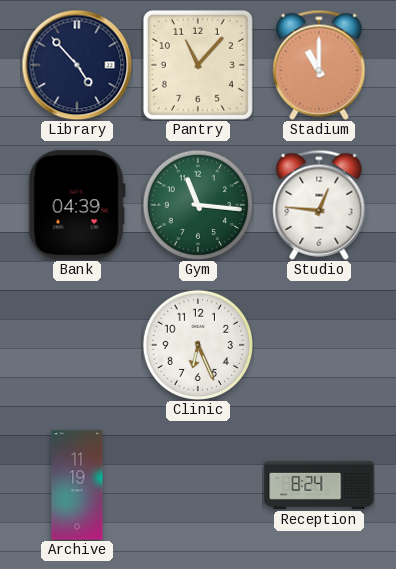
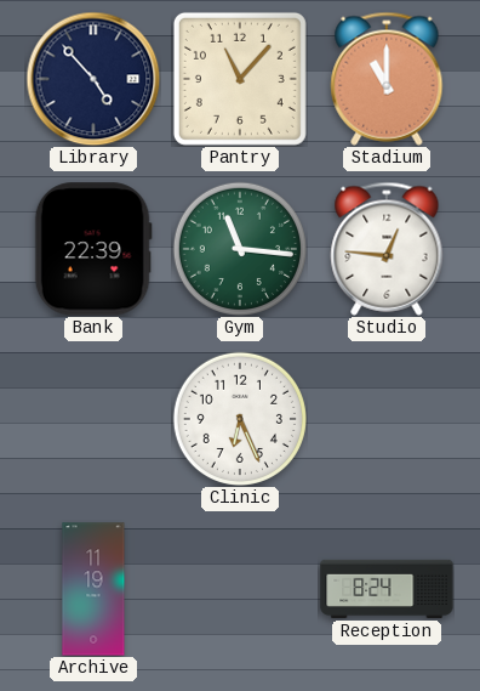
Bank: 04:39 -> 22:39 (93, 249)
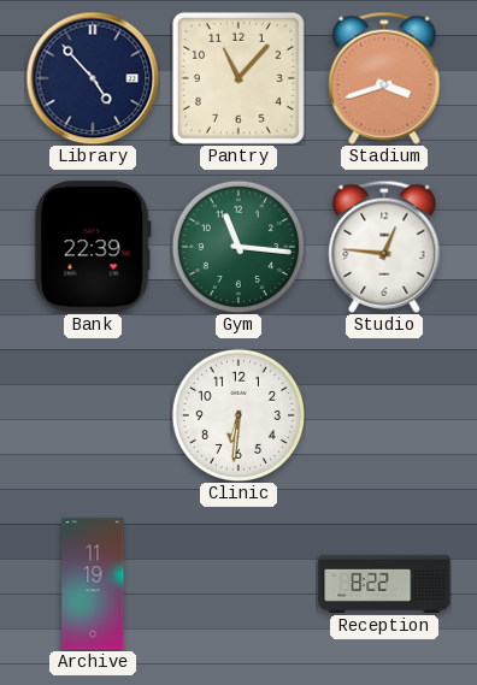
Stadium: 11:00 -> 3:42 (384, 78)
Clinic: 6:26 -> 6:31 (238, 415)
Reception: 8:24 -> 8:22 (384, 584)
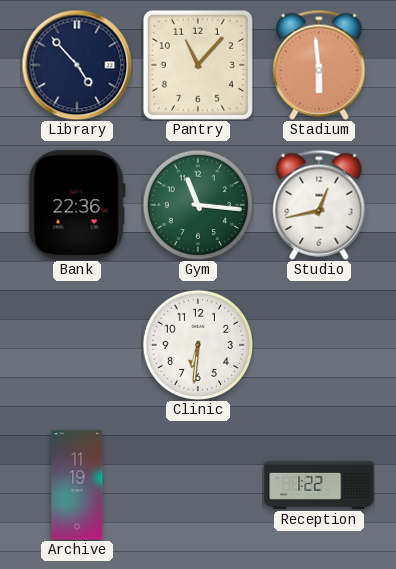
Stadium: 3:42 -> 5:59 (319, 65)
Bank: 22:39 -> 22:36 (77, 205)
Studio: 12:46 -> 12:43 (319, 205)
Reception: 8:22 -> 1:22 (319, 485)
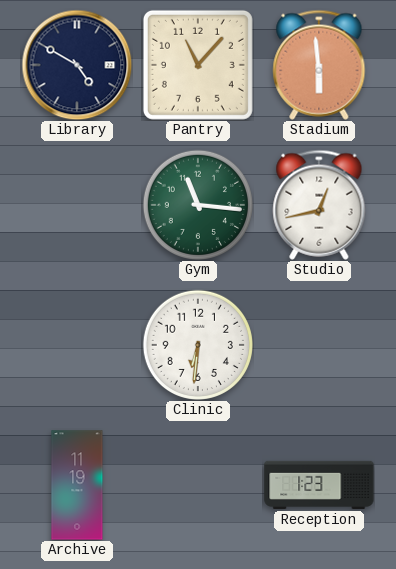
Library: 4:53 -> 4:50 (77, 65)
Bank: 22:36 -> none (77, 205)
Reception: 1:22 -> 1:23 (319, 485)
